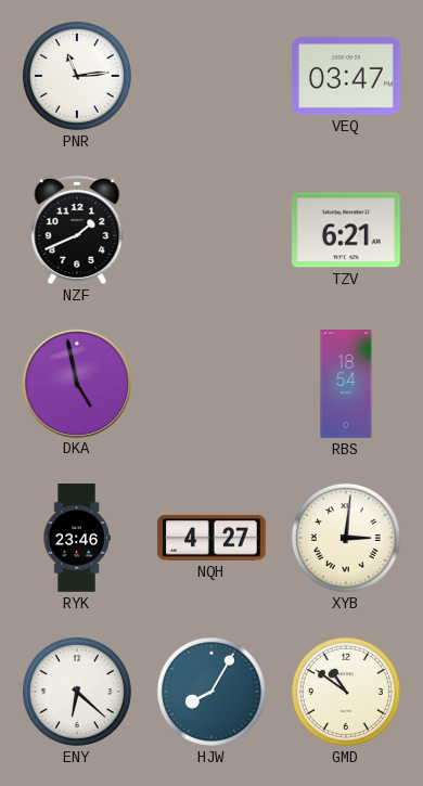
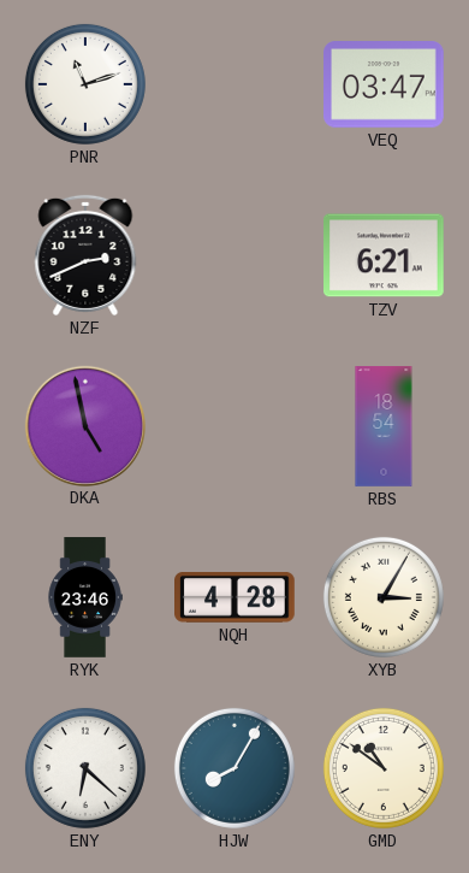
PNR: 11:14 -> 11:12 (85, 84)
NZF: 1:41 -> 2:41 (85, 255)
NQH: 4:27 -> 4:28 (236, 598)
XYB: 3:01 -> 3:05 (384, 597)
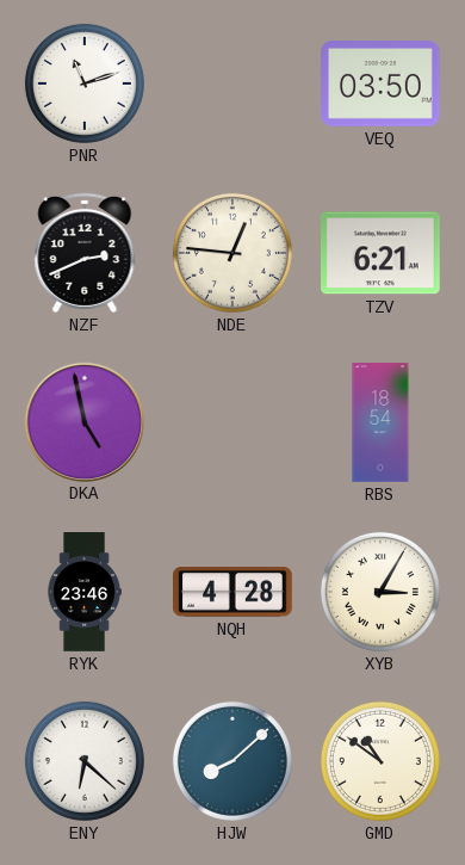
VEQ: 03:47 -> 03:50 (382, 84)
NDE: none -> 12:46 (232, 253)
HJW: 8:05 -> 8:08 (232, 761)
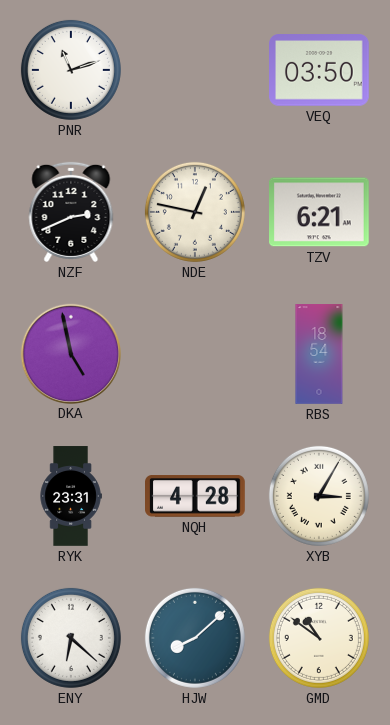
NDE: 12:46 -> 12:47 (195, 212)
RYK: 23:46 -> 23:31 (71, 496)
